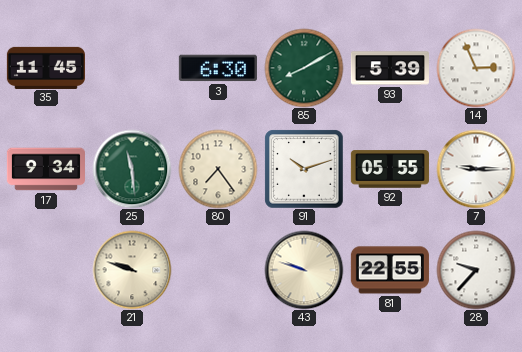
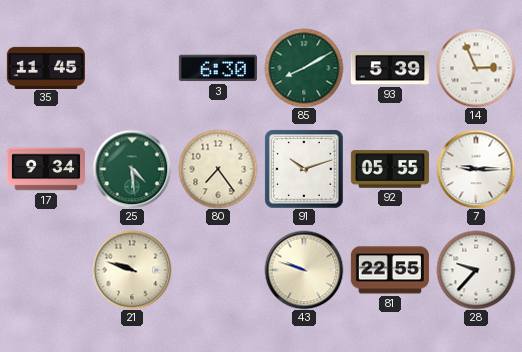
25: 11:29 -> 4:29 (132, 169)
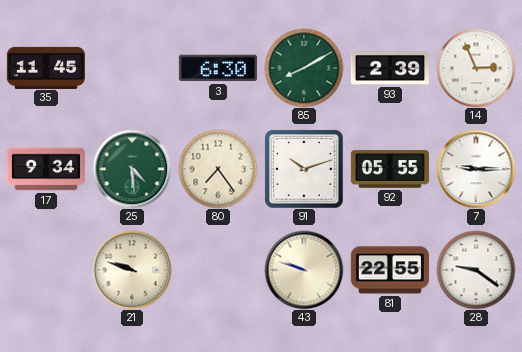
93: 5:39 -> 2:39 (390, 68)
28: 9:37 -> 9:21 (476, 270)
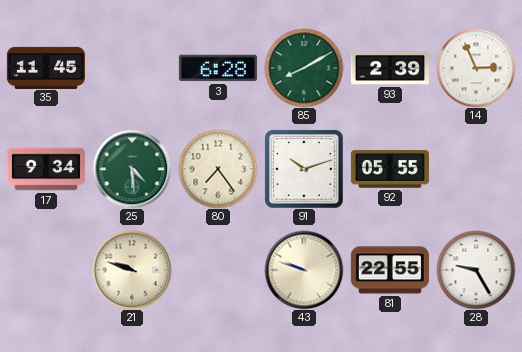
3: 6:30 -> 6:28 (218, 68)
7: 9:15 -> none (476, 169)
28: 9:21 -> 9:25 (476, 270)
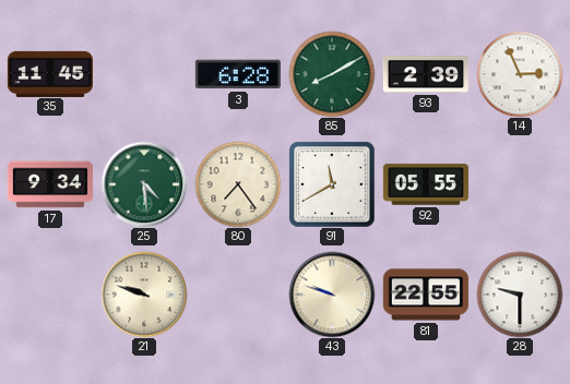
91: 10:12 -> 11:40 (332, 184)
28: 9:25 -> 9:30 (520, 295)
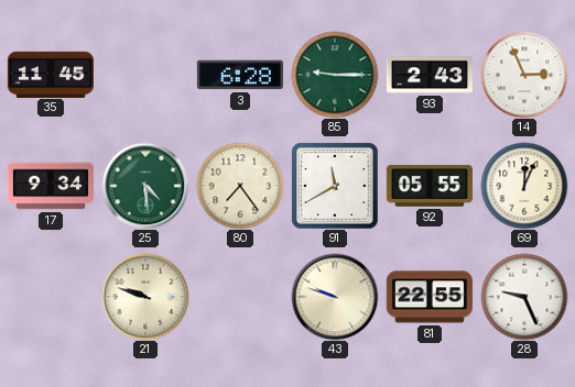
85: 8:10 -> 9:15 (335, 75)
93: 2:39 -> 2:43 (430, 75)
69: none -> 12:04 (524, 186)
28: 9:30 -> 9:26 (524, 297)
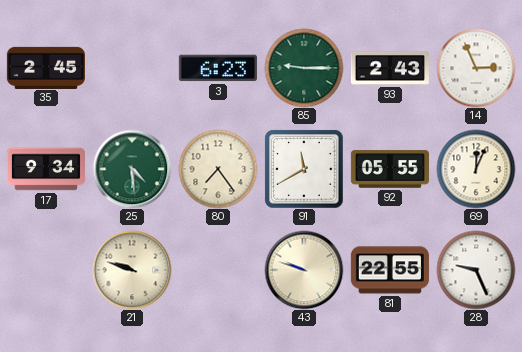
35: 11:45 -> 2:45 (46, 67)
3: 6:28 -> 6:23 (218, 68)
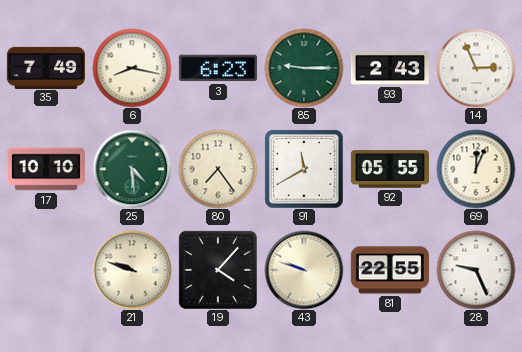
35: 2:45 -> 7:49 (46, 67)
6: none -> 8:17 (132, 68)
17: 9:34 -> 10:10 (46, 169)
19: none -> 4:07 (218, 270)
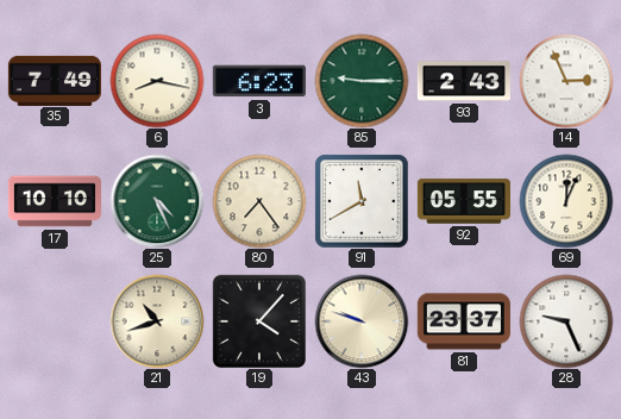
25: 4:29 -> 4:26 (157, 201)
21: 9:48 -> 10:42 (157, 321)
81: 22:55 -> 23:37 (464, 321)
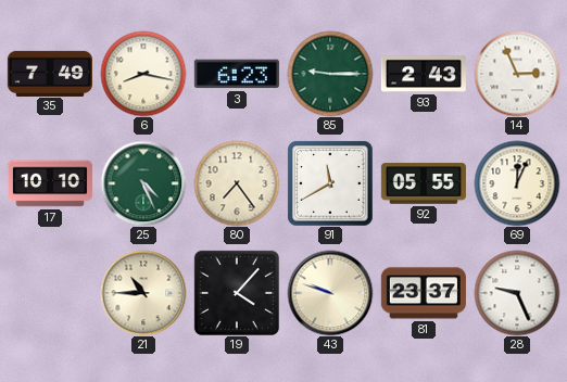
21: 10:42 -> 10:45 (143, 293)
